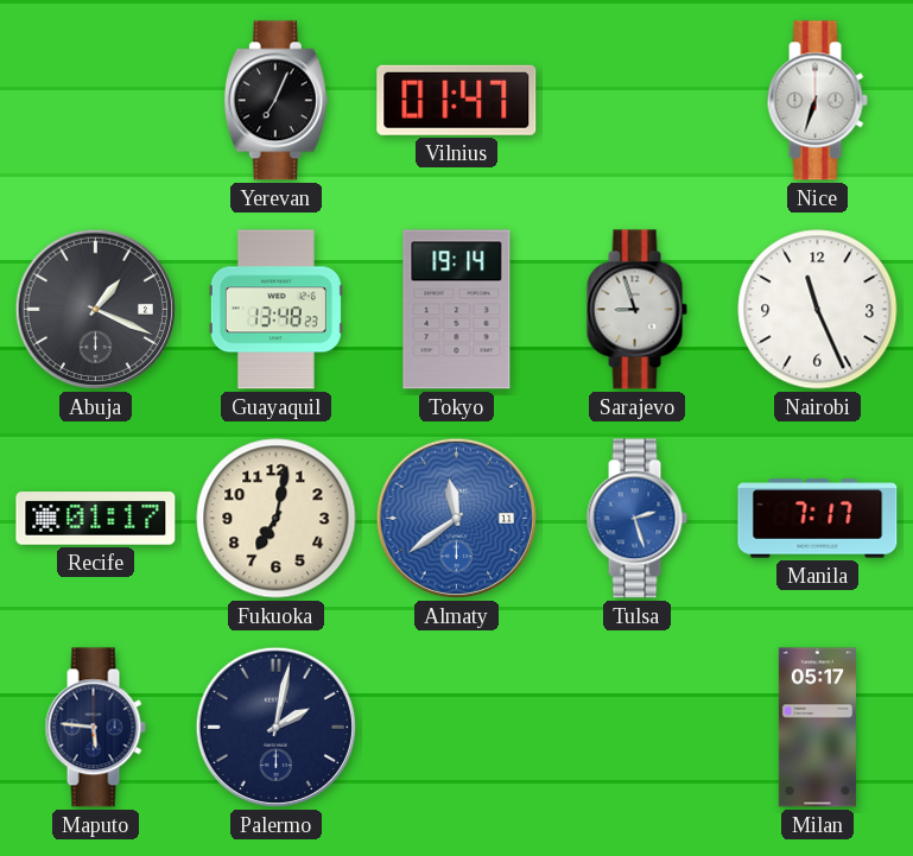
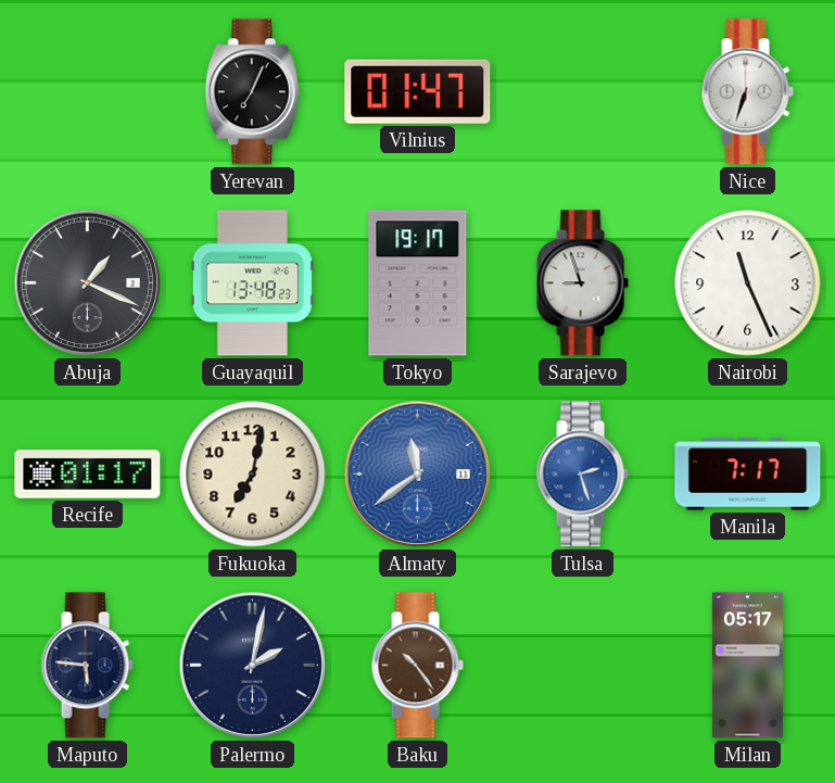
Tokyo: 19:14 -> 19:17 (418, 283)
Baku: none -> 10:24 (417, 666)
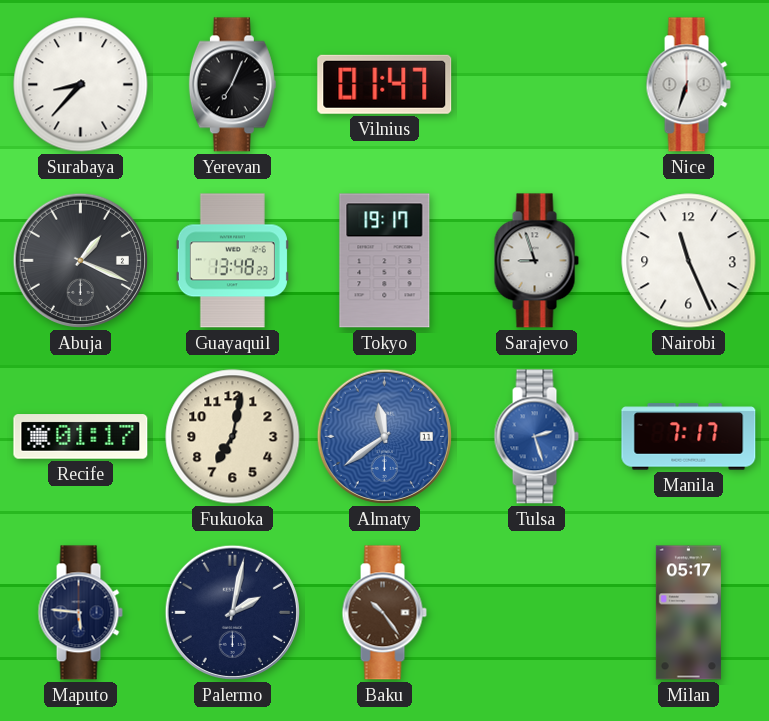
Surabaya: none -> 8:37 (81, 85)
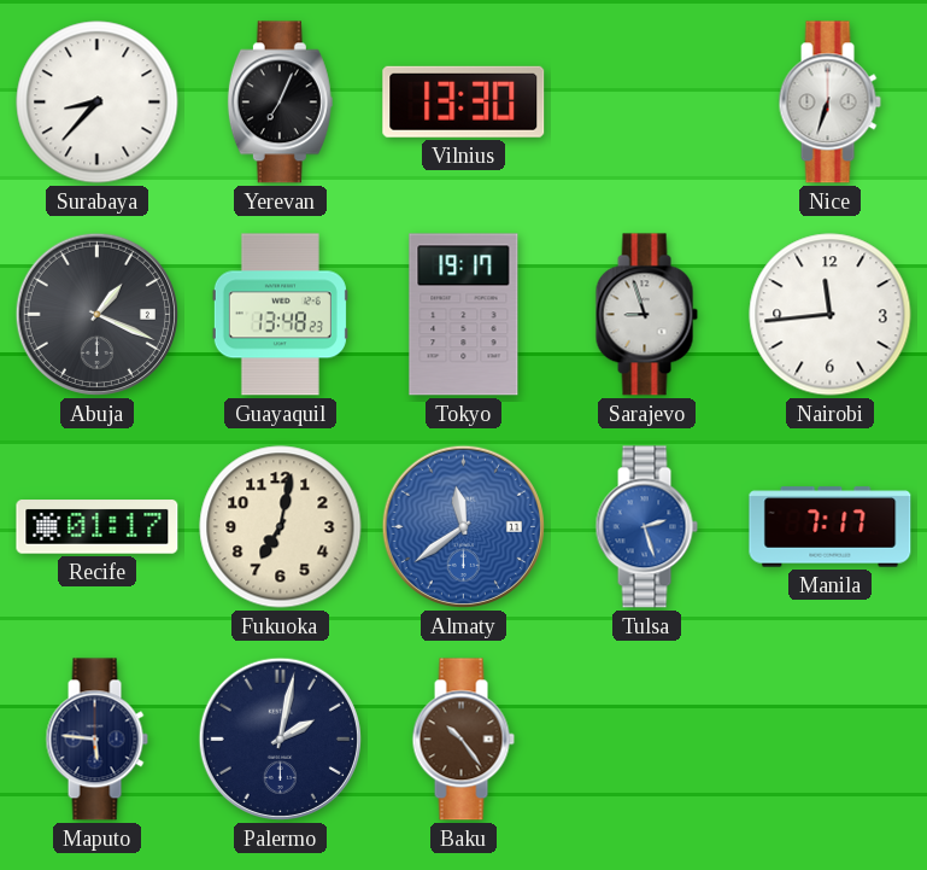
Vilnius: 01:47 -> 13:30 (464, 101)
Nairobi: 11:26 -> 11:44 (831, 315)
Milan: 05:17 -> none (688, 613)
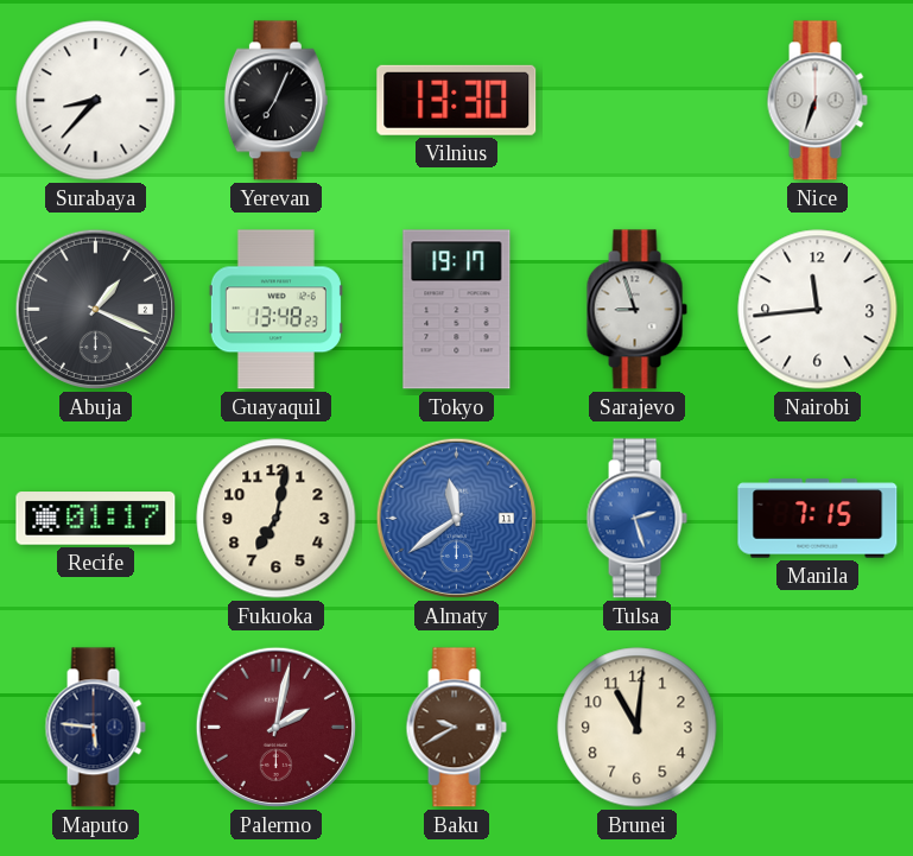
Manila: 7:17 -> 7:15 (818, 519)
Palermo dial: navy -> burgundy (275, 727)
Baku: 10:24 -> 9:40 (456, 728)
Brunei: none -> 11:01 (638, 728)
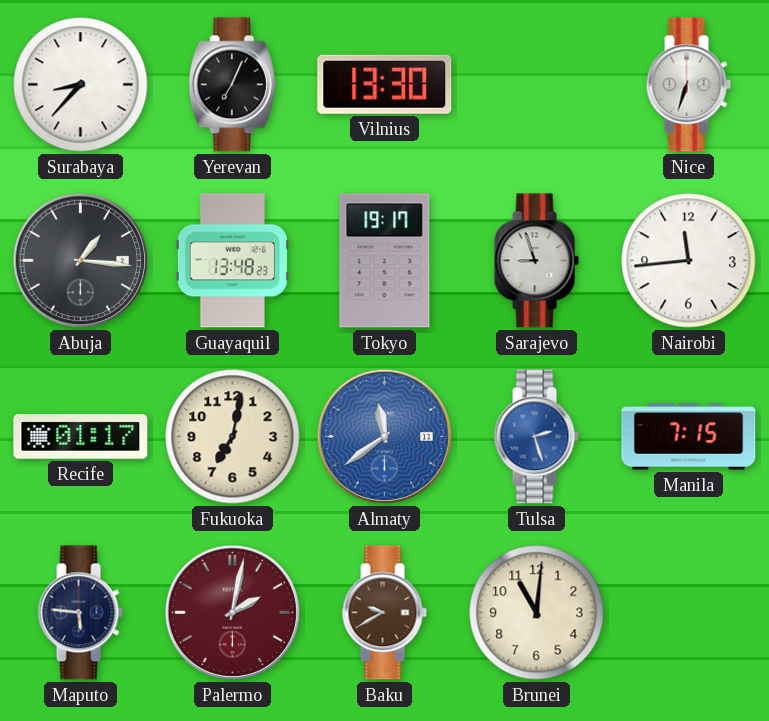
Abuja: 1:19 -> 1:16 (80, 260)
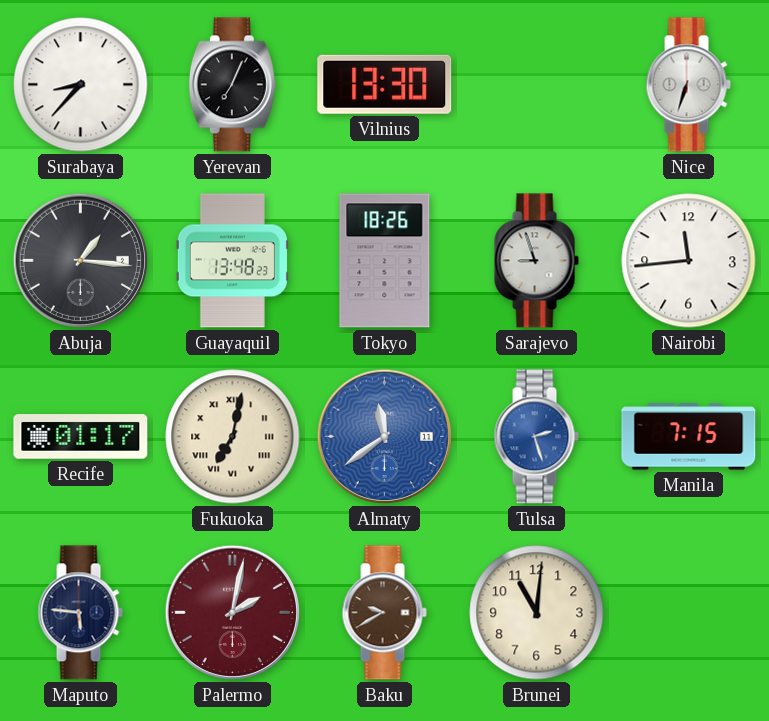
Tokyo: 19:17 -> 18:26 (385, 261)
Fukuoka numerals: Arabic -> Roman (233, 437)
